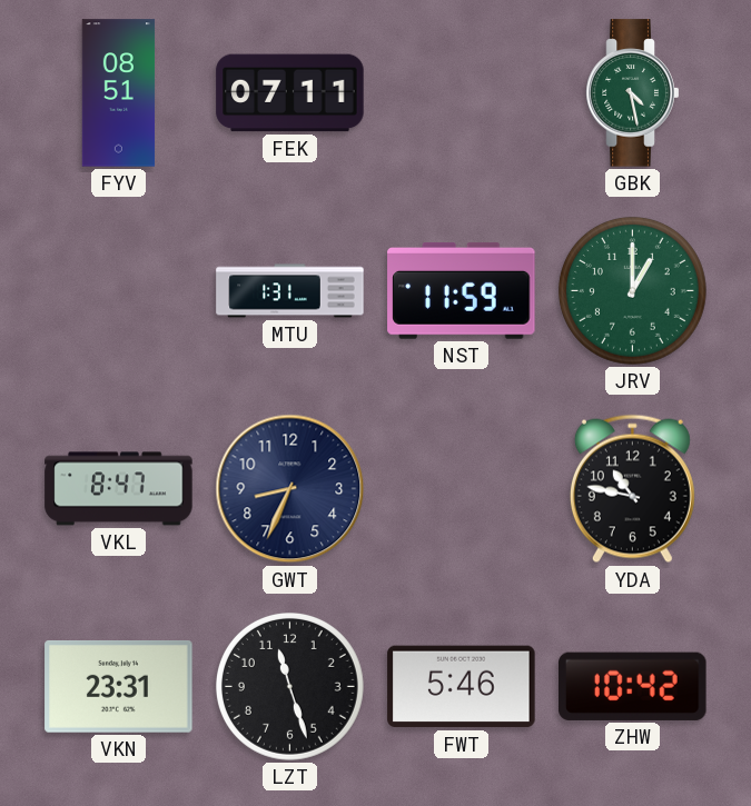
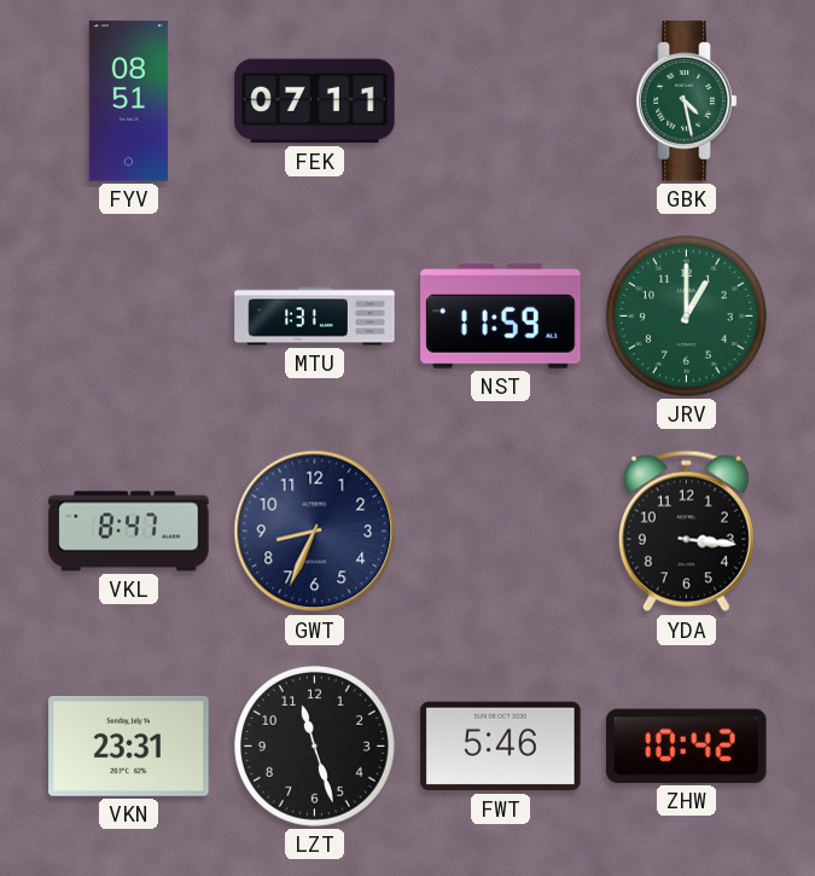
YDA: 10:47 -> 3:16 (686, 532)
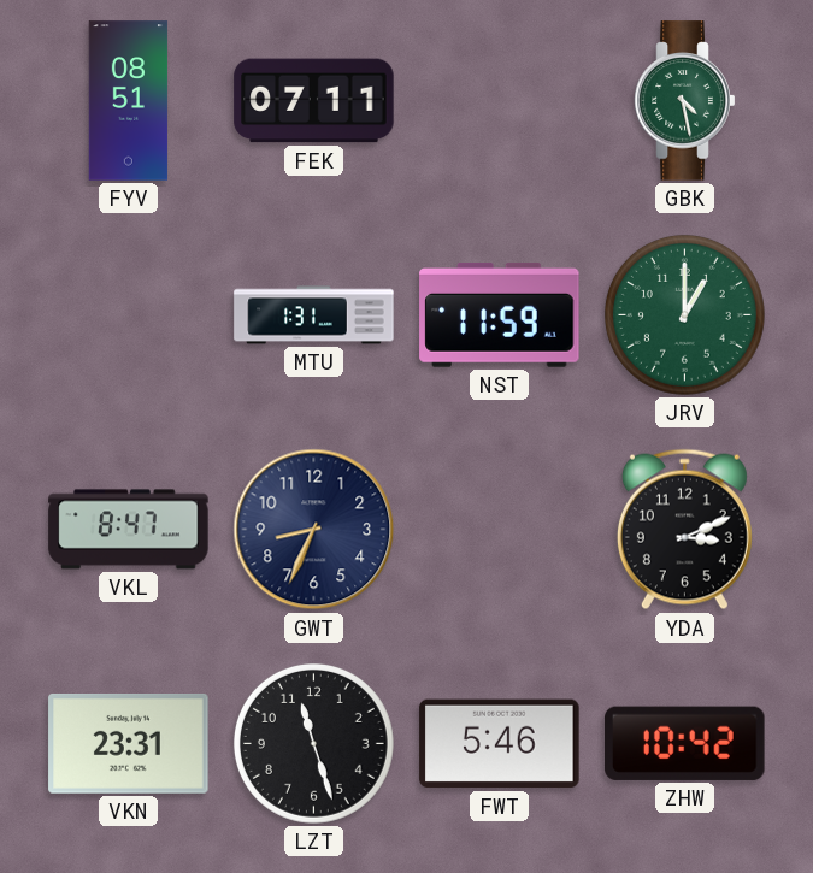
YDA: 3:16 -> 3:11 (684, 530)
